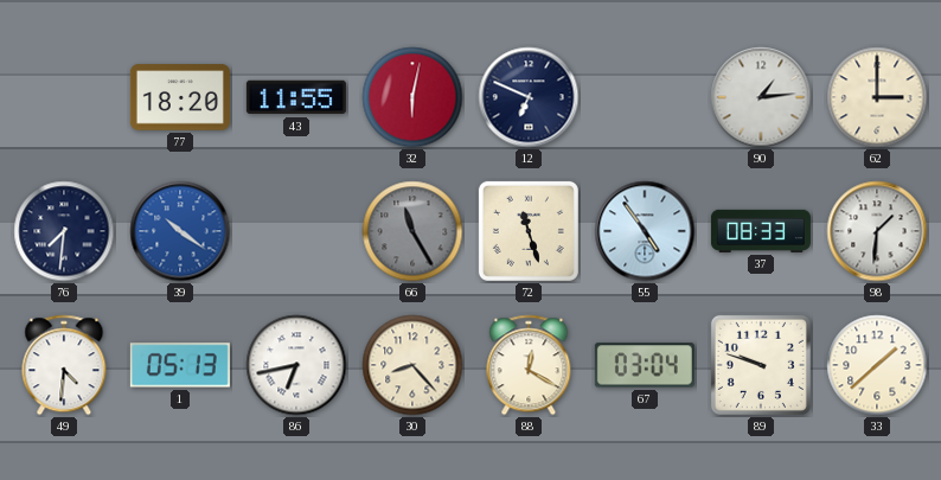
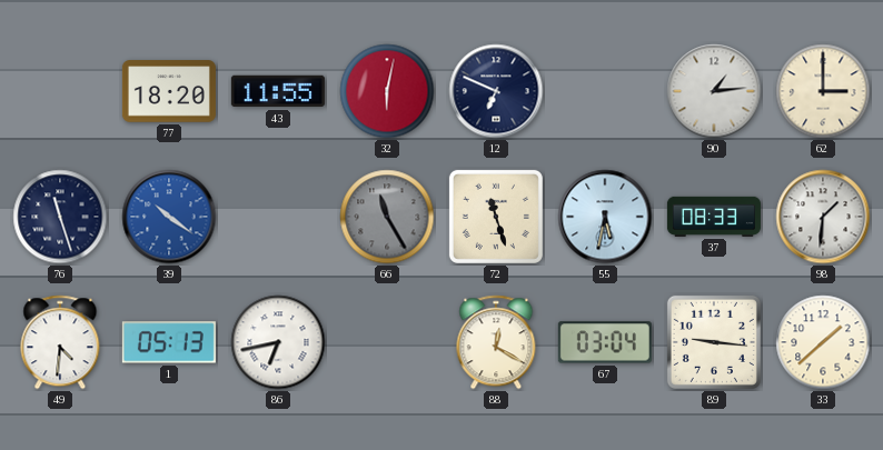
76: 7:31 -> 11:27 (60, 217)
55: 4:54 -> 5:32 (605, 217)
30: 8:23 -> none (412, 365)
89: 9:48 -> 9:16 (714, 342)
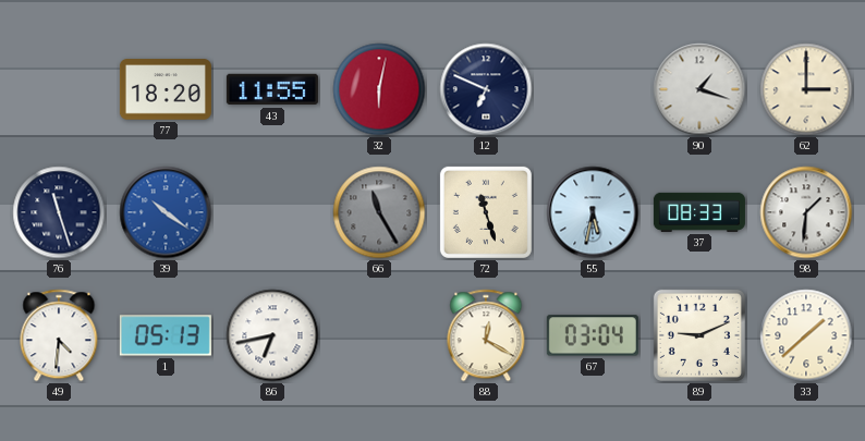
90: 1:14 -> 1:18 (699, 89)
89: 9:16 -> 9:11 (699, 335)
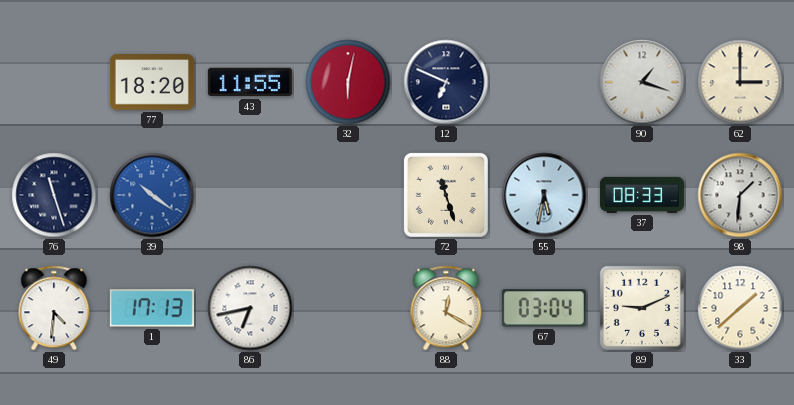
66: 11:25 -> none (379, 212)
1: 05:13 -> 17:13 (152, 308)
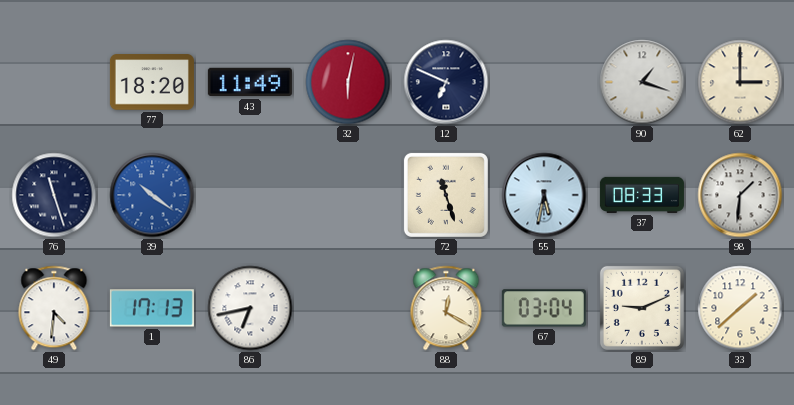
43: 11:55 -> 11:49 (250, 82)
